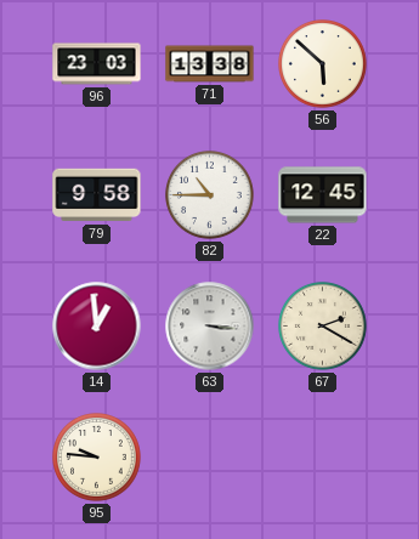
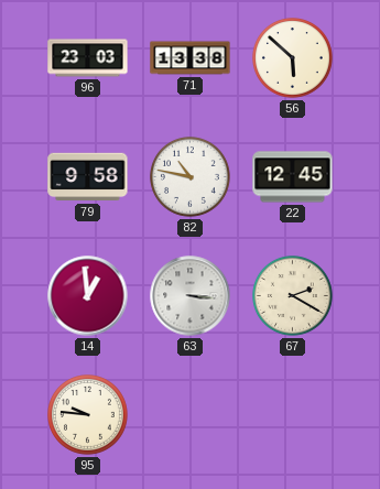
82: 10:45 -> 10:47 (191, 177)
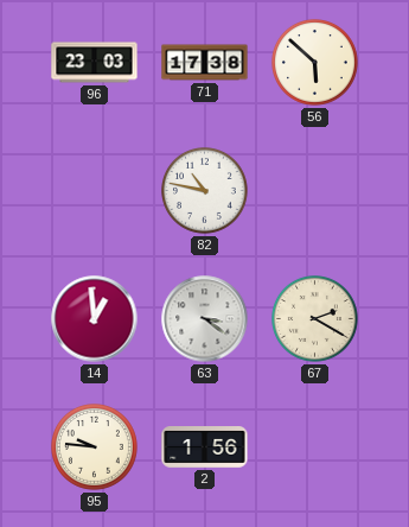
71: 13:38 -> 17:38 (205, 63)
79: 9:58 -> none (88, 177)
22: 12:45 -> none (293, 177)
63: 3:16 -> 3:21 (205, 319)
2: none -> 1:56 (205, 447)
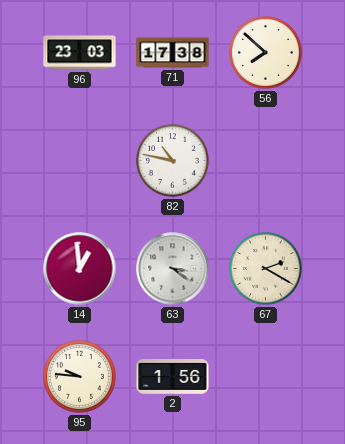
56: 5:52 -> 7:52 (266, 53)
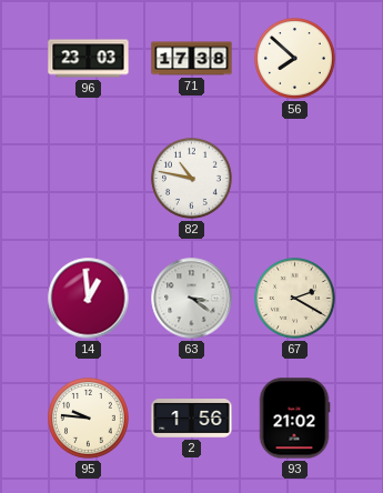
93: none -> 21:02 (294, 419)
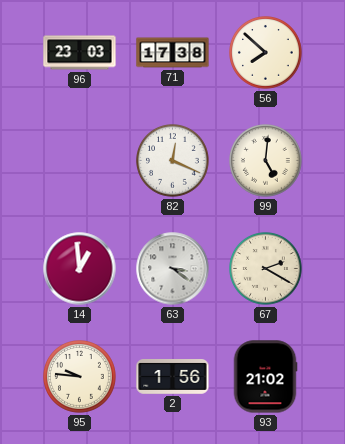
82: 10:47 -> 12:19 (173, 161)
99: none -> 5:01 (266, 161)
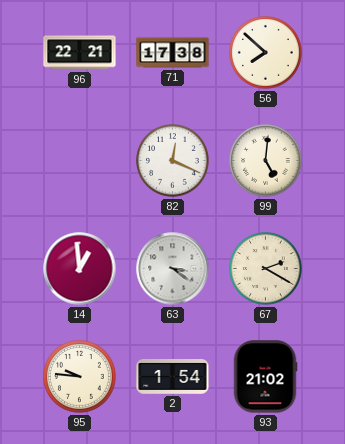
96: 23:03 -> 22:21 (80, 53)
2: 1:56 -> 1:54 (173, 377)
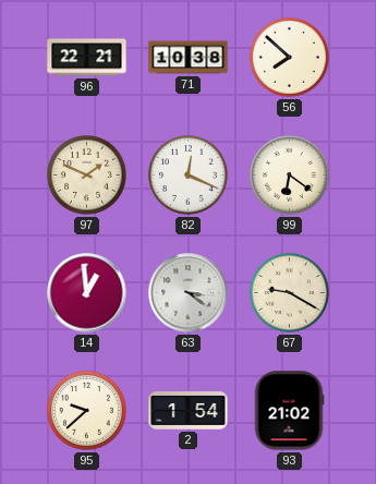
71: 17:38 -> 10:38 (189, 58)
97: none -> 1:49 (87, 176)
99: 5:01 -> 6:21 (290, 176)
67: 2:20 -> 9:20 (290, 293)
95: 9:46 -> 9:38 (87, 411)
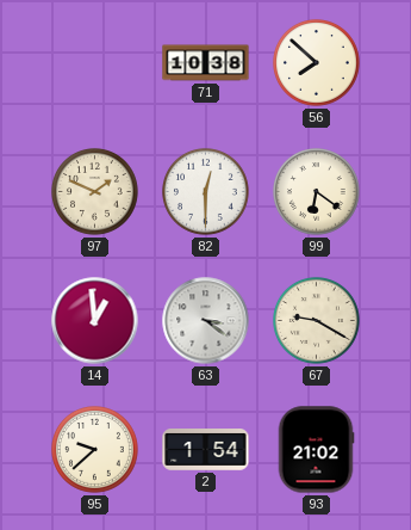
96: 22:21 -> none (87, 58)
82: 12:19 -> 12:30 (206, 192)
